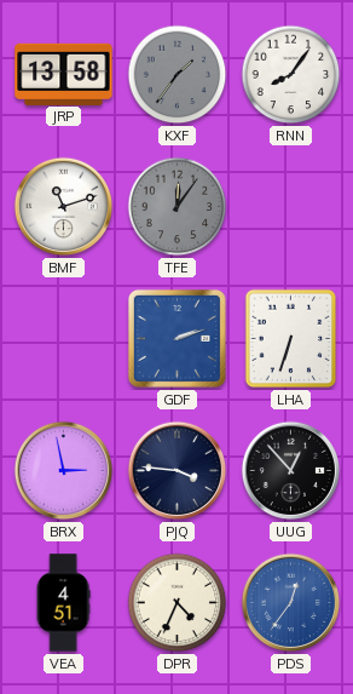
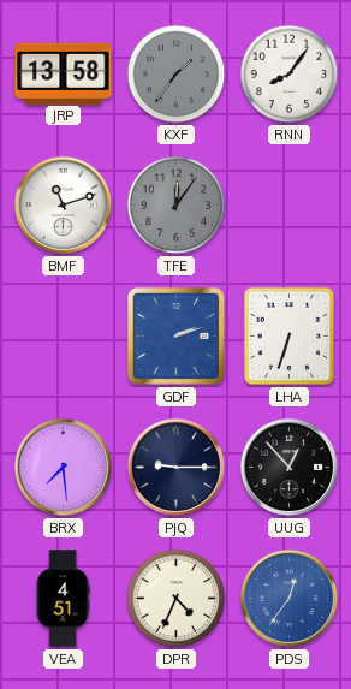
BRX: 2:58 -> 7:29 (64, 468)
PJQ: 3:46 -> 9:15 (177, 468)
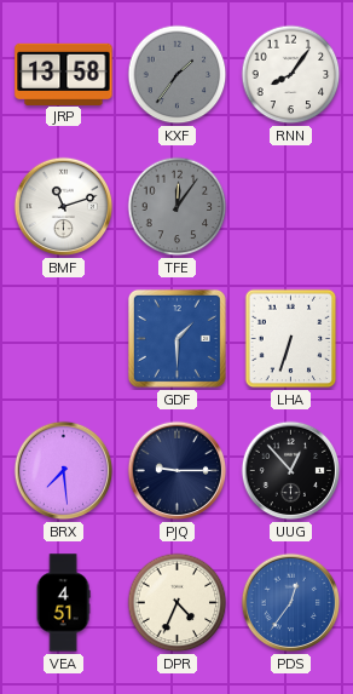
GDF: 2:12 -> 1:30 (176, 338)
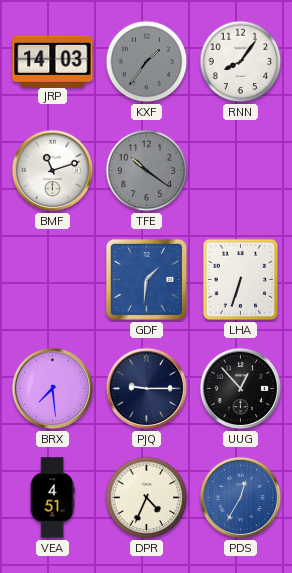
JRP: 13:58 -> 14:03 (53, 61)
TFE: 12:06 -> 10:21 (147, 171)
GDF: 1:30 -> 1:31 (146, 279)
PDS: 12:36 -> 12:35 (241, 498)
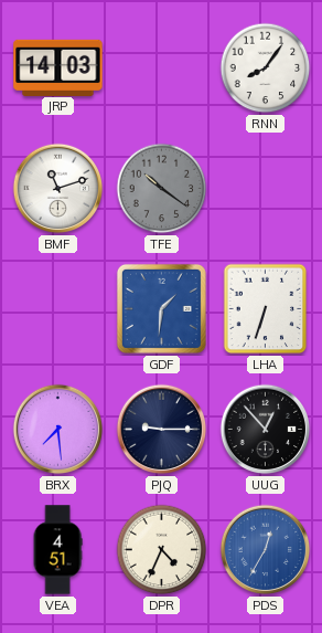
KXF: 1:36 -> none (147, 62)
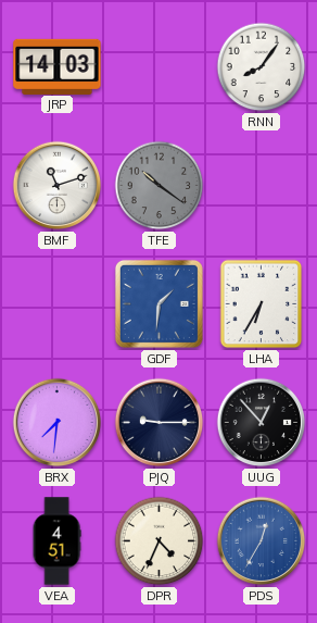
LHA: 6:33 -> 6:35 (262, 304)
BRX: 7:29 -> 7:31 (58, 423)
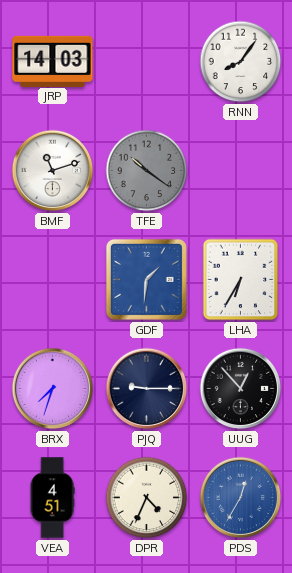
BRX: 7:31 -> 7:33 (53, 389)
